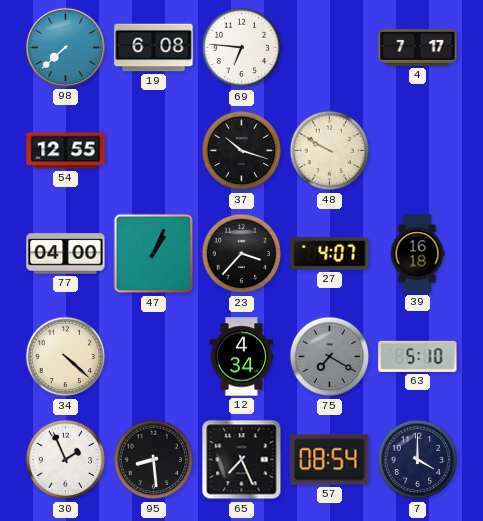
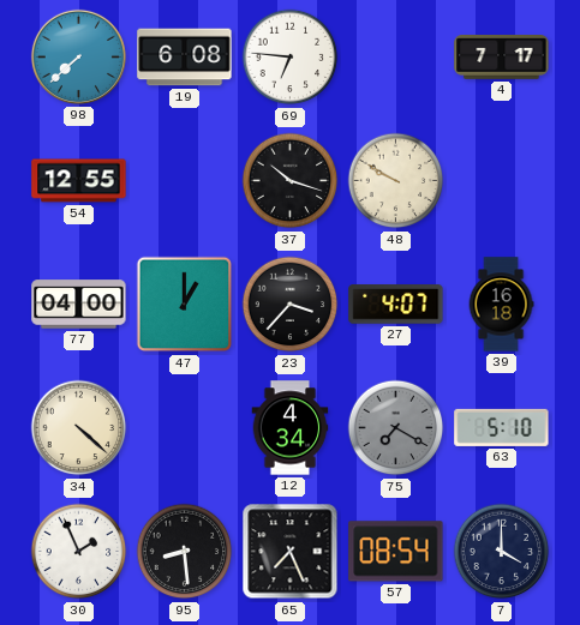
47: 1:04 -> 1:00 (185, 305)
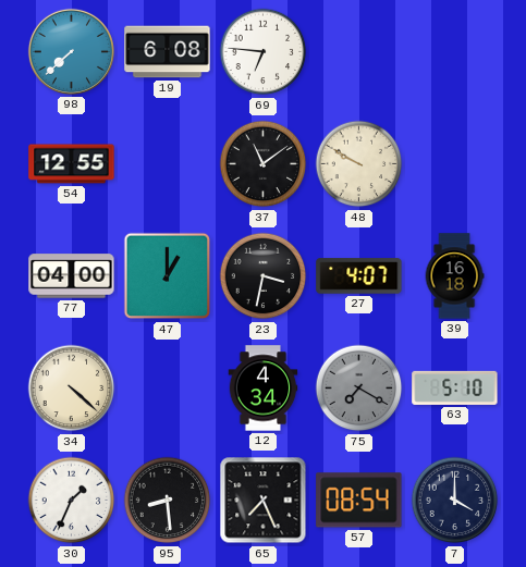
4: 7:17 -> none (502, 58)
37: 10:18 -> 11:09 (264, 164)
23: 3:37 -> 3:32 (264, 276)
30: 1:56 -> 1:34 (72, 501)
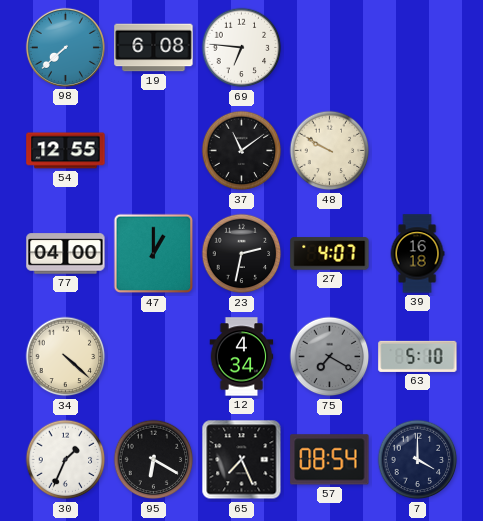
23: 3:32 -> 2:32 (242, 254)
95: 8:29 -> 6:20 (154, 460)
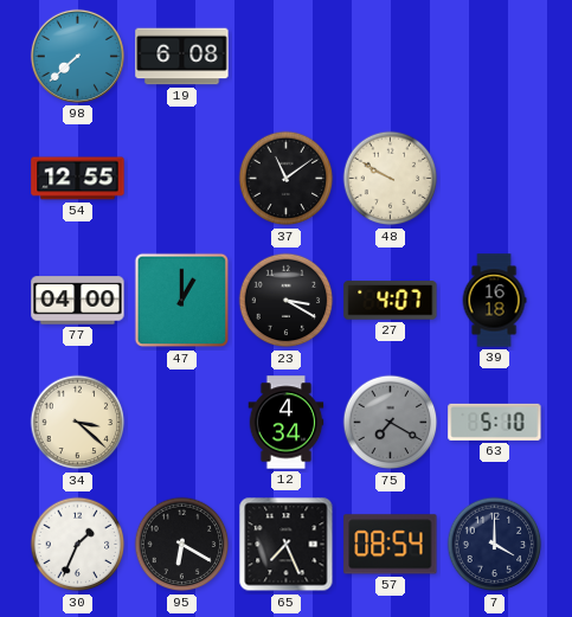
69: 6:46 -> none (242, 48)
23: 2:32 -> 3:20 (287, 301)
34: 4:22 -> 3:22 (78, 423)
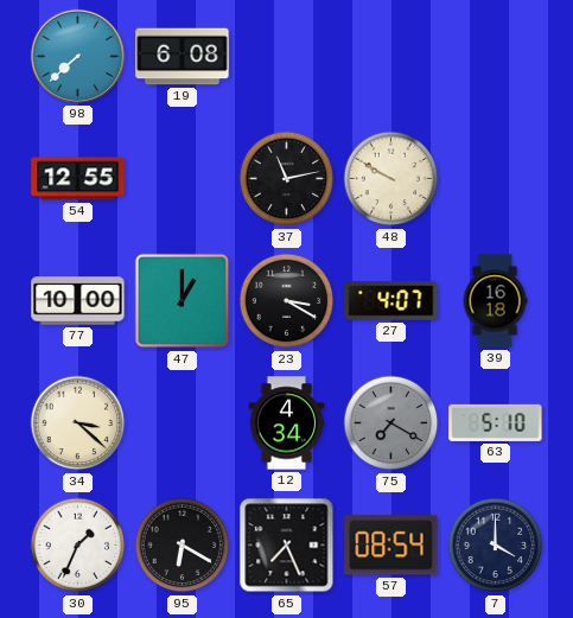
37: 11:09 -> 11:13 (287, 179)
77: 04:00 -> 10:00 (78, 301)
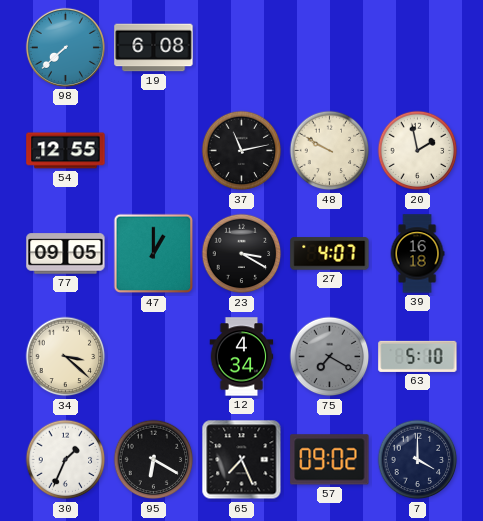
20: none -> 1:58 (418, 151)
77: 10:00 -> 09:05 (66, 254)
57: 08:54 -> 09:02 (330, 460)
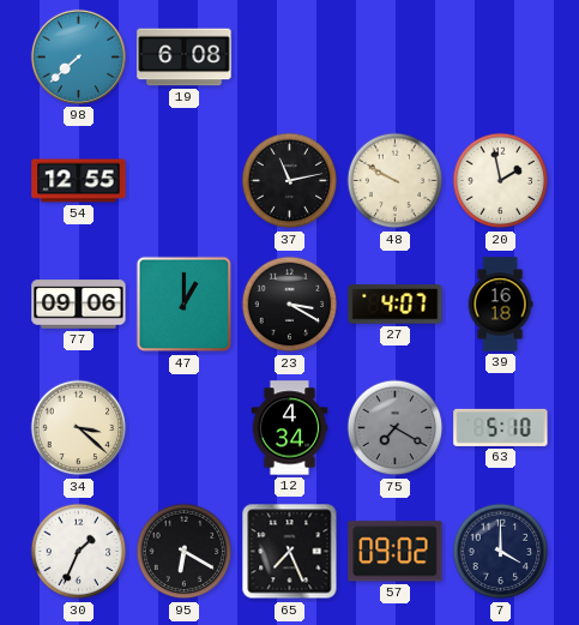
77: 09:05 -> 09:06 (79, 305)
